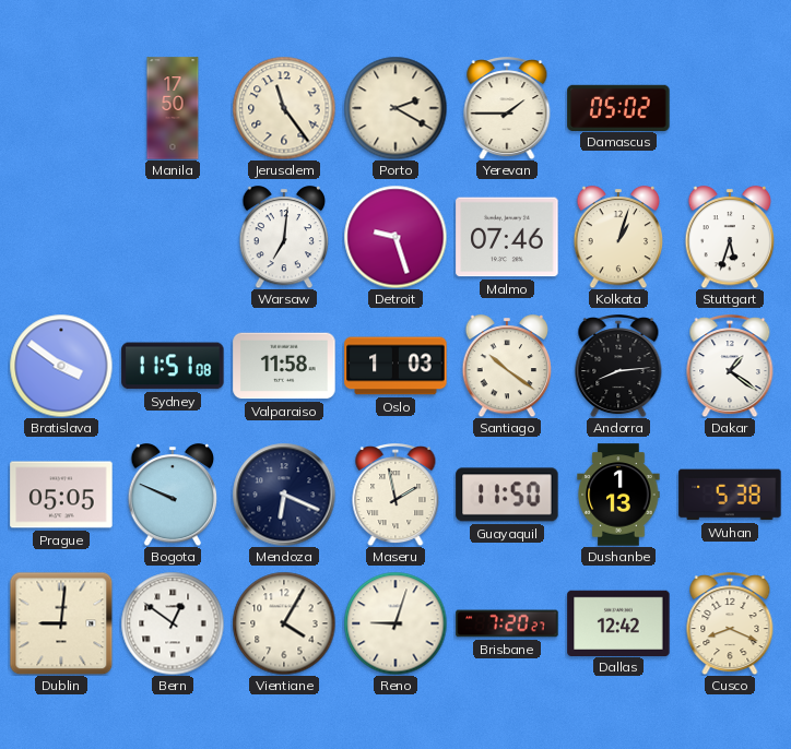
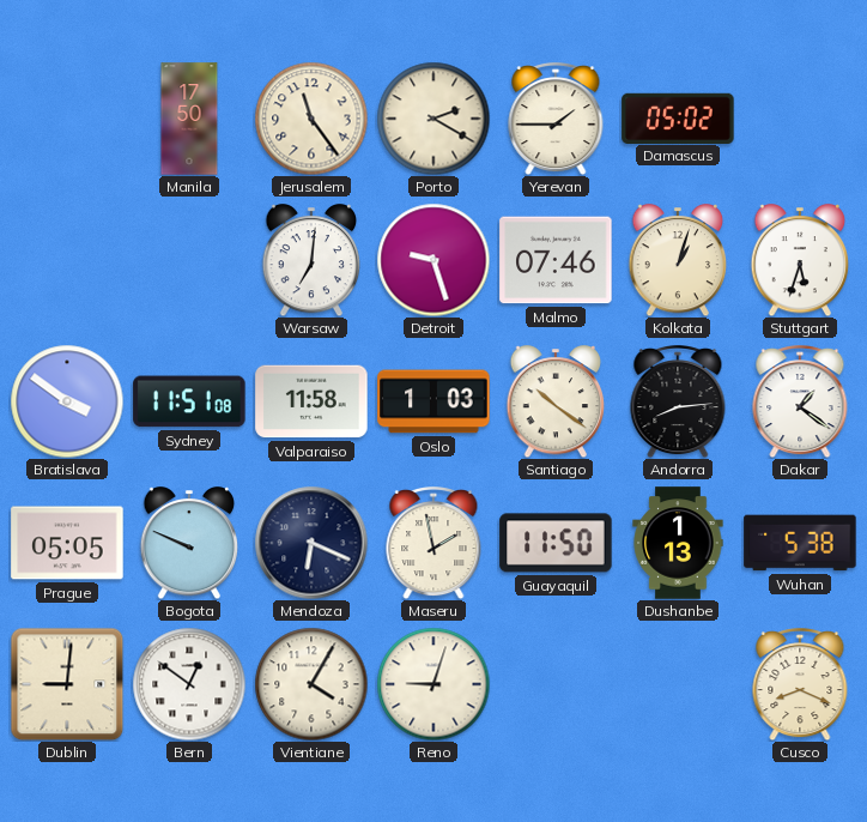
Brisbane: 7:20 -> none (507, 623)
Dallas: 12:42 -> none (618, 622)
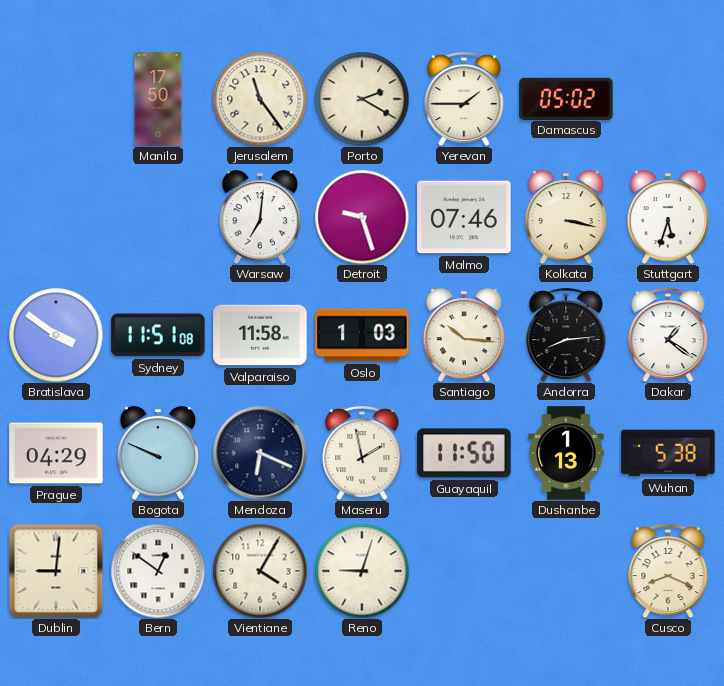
Kolkata: 1:03 -> 3:17 (566, 218)
Santiago: 10:21 -> 10:16 (464, 336)
Prague: 05:05 -> 04:29 (56, 453)
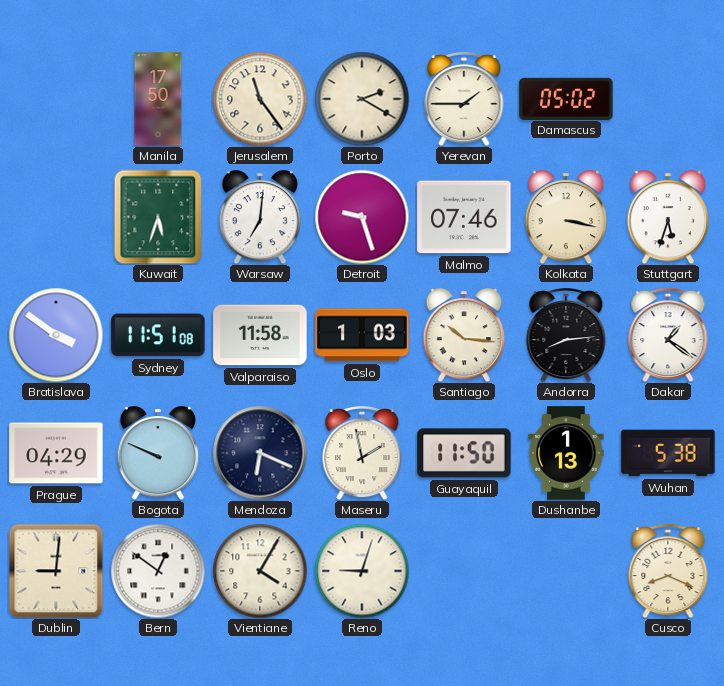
Kuwait: none -> 5:33 (158, 217)
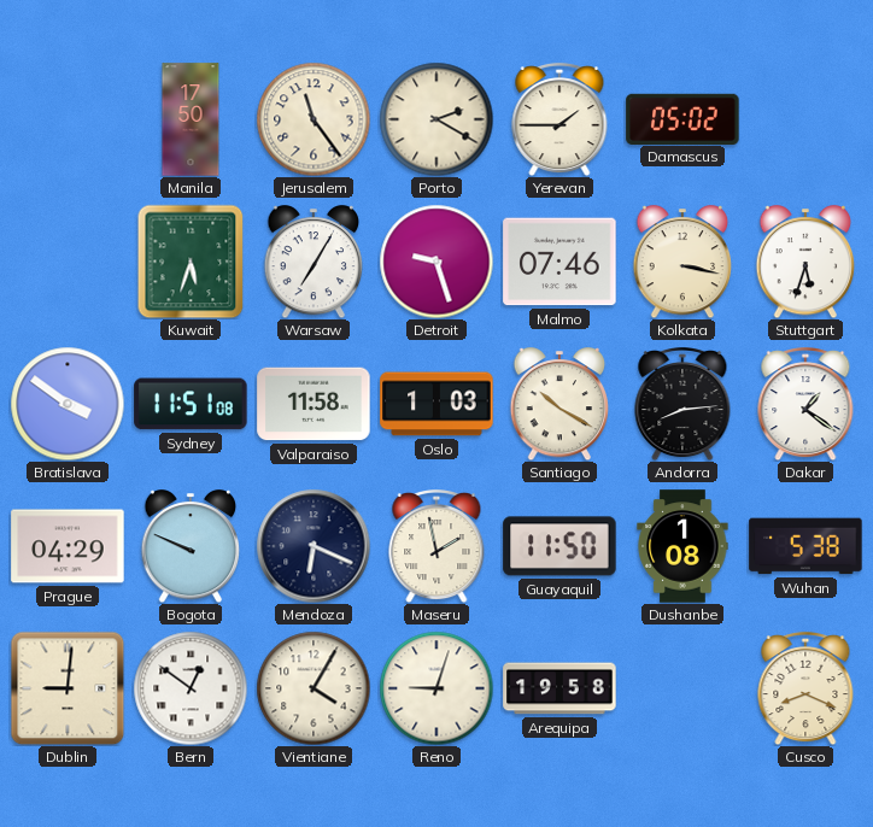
Warsaw: 7:01 -> 7:05 (314, 263)
Santiago: 10:16 -> 10:20 (559, 405)
Dushanbe: 1:13 -> 1:08 (682, 546)
Arequipa: none -> 19:58 (559, 688)
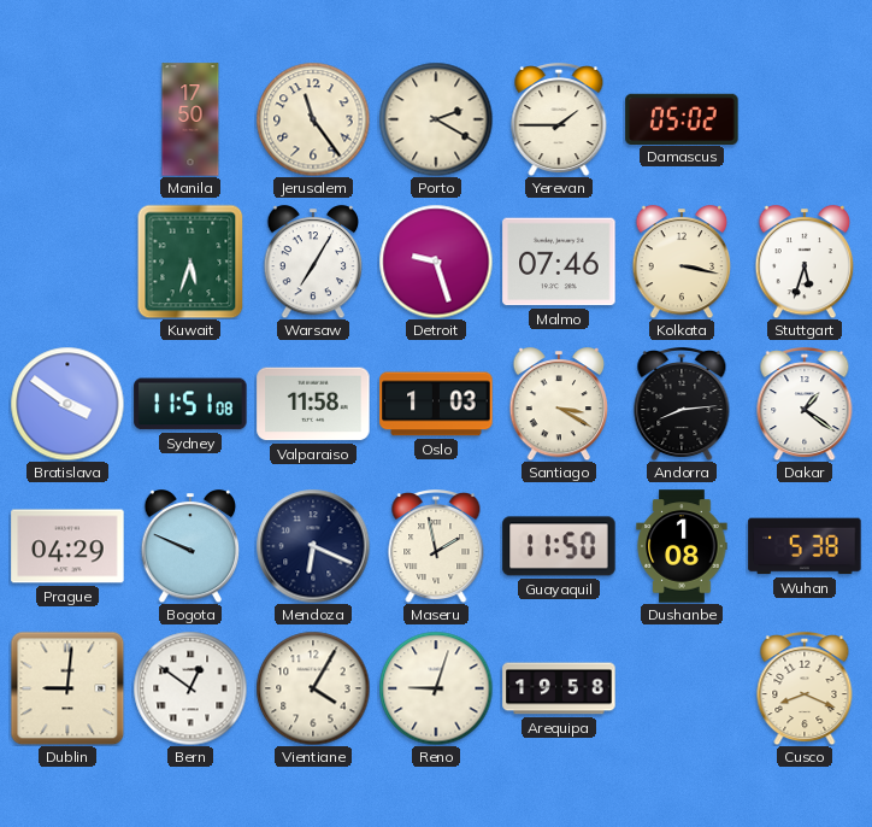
Santiago: 10:20 -> 3:20 (559, 405)
